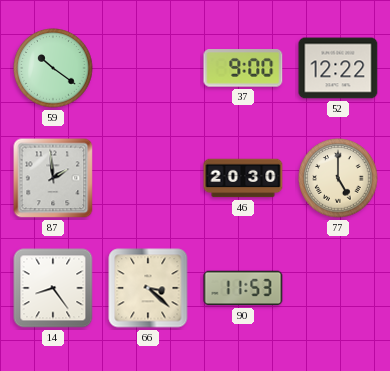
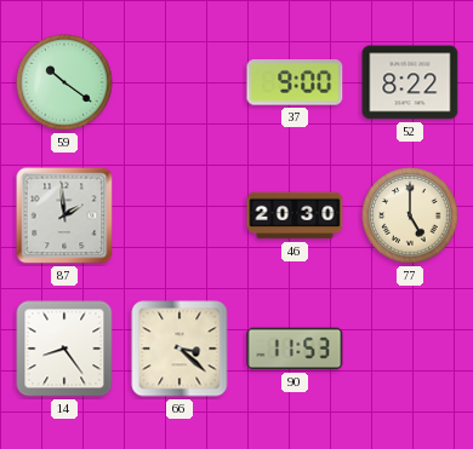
52: 12:22 -> 8:22 (410, 82)
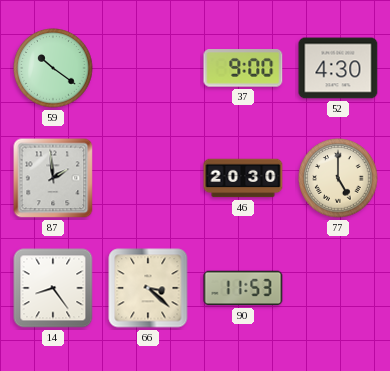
52: 8:22 -> 4:30 (338, 68)
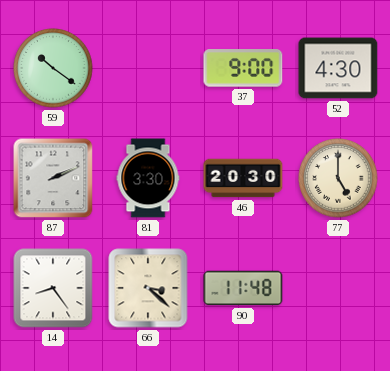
87: 1:59 -> 2:11 (53, 178)
81: none -> 3:30 (148, 178)
90: 11:53 -> 11:48 (243, 288)
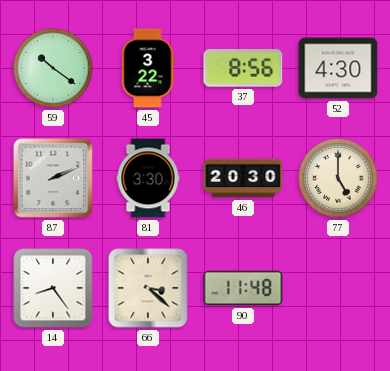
45: none -> 3:22 (148, 68)
37: 9:00 -> 8:56 (243, 68)
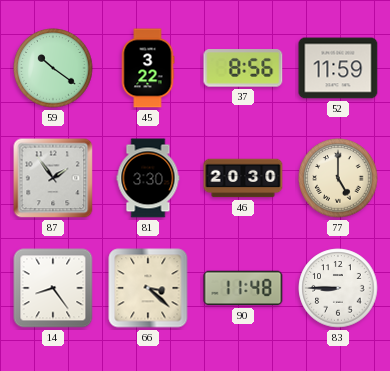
52: 4:30 -> 11:59 (338, 68)
87: 2:11 -> 1:54 (53, 178)
83: none -> 8:45 (338, 288)
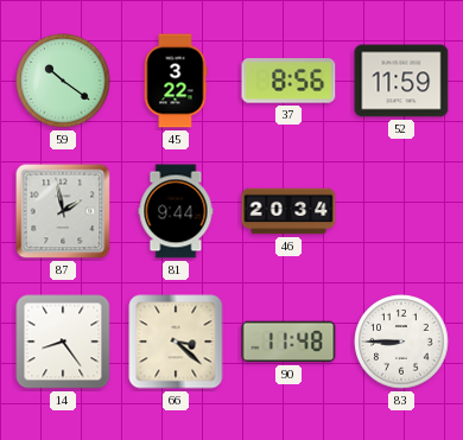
87: 1:54 -> 1:58 (63, 211)
81: 3:30 -> 9:44 (176, 211)
46: 20:30 -> 20:34 (288, 211)
77: 5:00 -> none (338, 178)
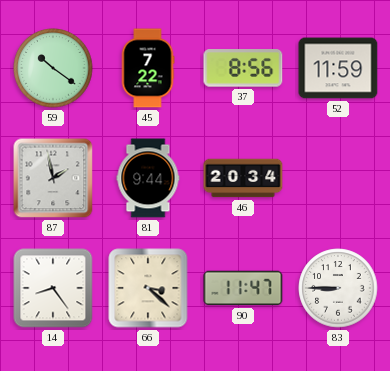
45: 3:22 -> 7:22 (148, 68)
90: 11:48 -> 11:47 (243, 288)
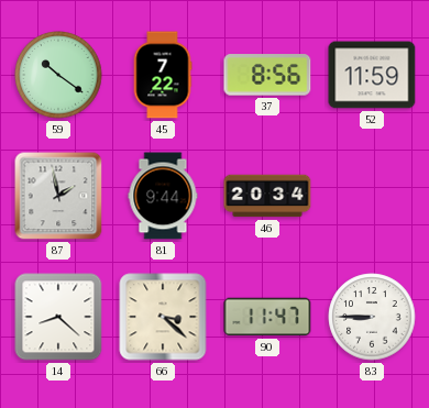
14: 8:24 -> 8:22 (58, 317)
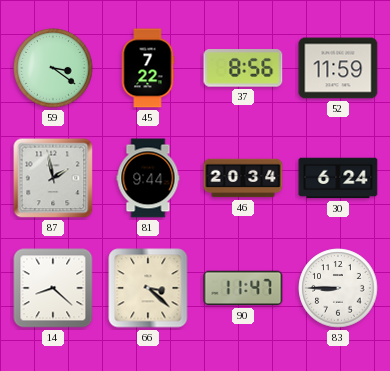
59: 10:21 -> 3:21 (53, 68)
30: none -> 6:24 (338, 178)
